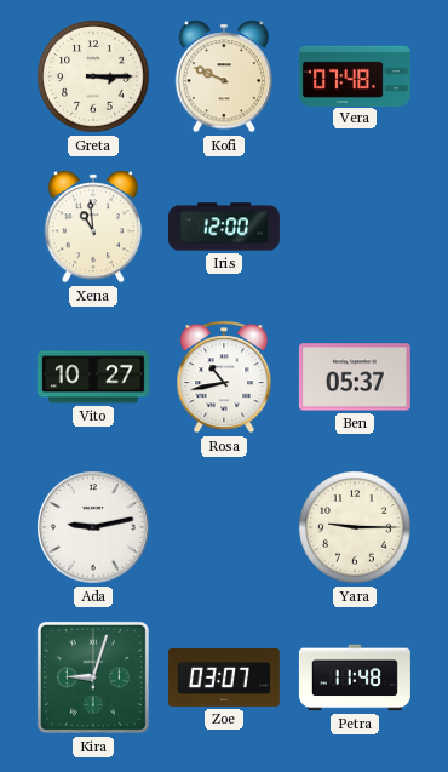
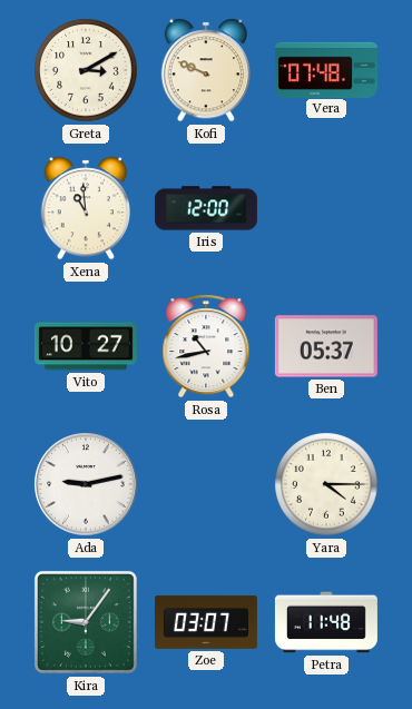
Greta: 3:15 -> 3:10 (86, 70)
Yara: 9:15 -> 4:15 (326, 484)
Kira: 9:03 -> 9:06 (86, 622)
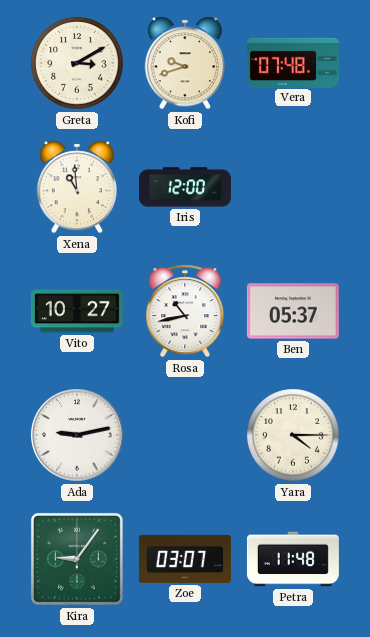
Kofi: 9:49 -> 9:42 (185, 63)
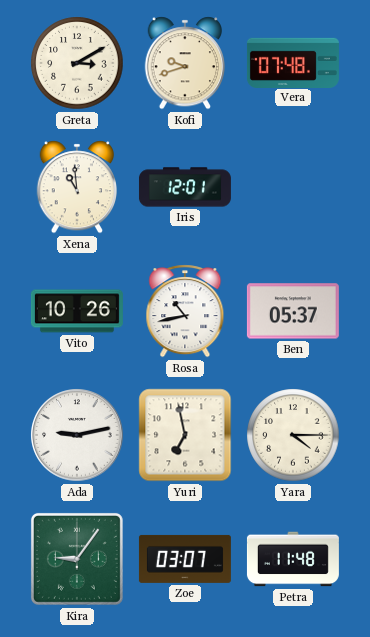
Iris: 12:00 -> 12:01 (185, 187)
Vito: 10:27 -> 10:26 (77, 311)
Yuri: none -> 6:58 (185, 435)
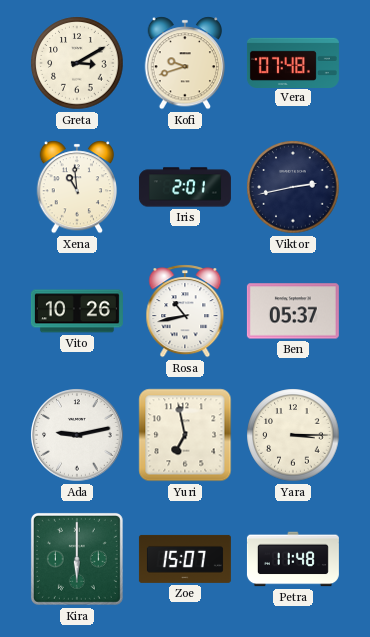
Iris: 12:01 -> 2:01 (185, 187)
Viktor: none -> 2:43 (293, 187)
Yara: 4:15 -> 3:15 (293, 435)
Kira: 9:06 -> 6:00 (77, 559)
Zoe: 03:07 -> 15:07 (185, 559)
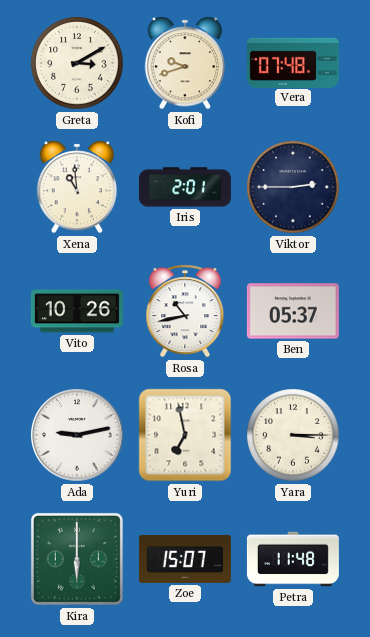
Viktor: 2:43 -> 2:45 (293, 187)
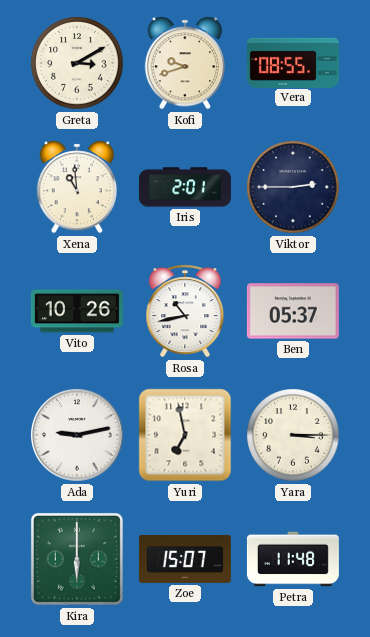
Vera: 07:48 -> 08:55 (293, 62)
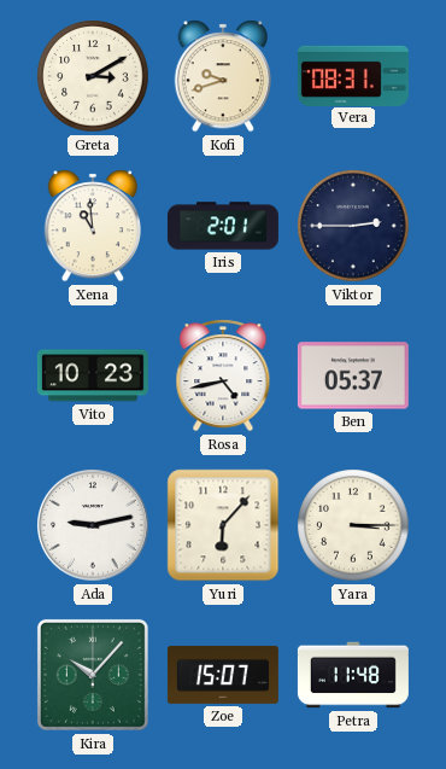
Vera: 08:55 -> 08:31 (353, 75)
Vito: 10:26 -> 10:23 (93, 375)
Rosa: 10:43 -> 4:43 (223, 375)
Yuri: 6:58 -> 6:07 (223, 525)
Kira: 6:00 -> 10:07 (93, 675)
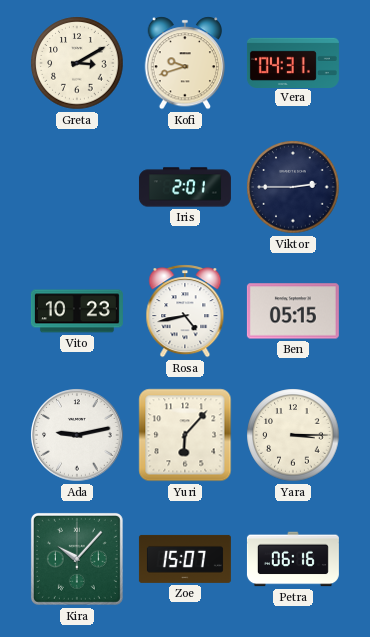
Vera: 08:31 -> 04:31 (293, 62)
Xena: 10:59 -> none (93, 226)
Ben: 05:37 -> 05:15 (293, 311)
Petra: 11:48 -> 06:16 (293, 559)
